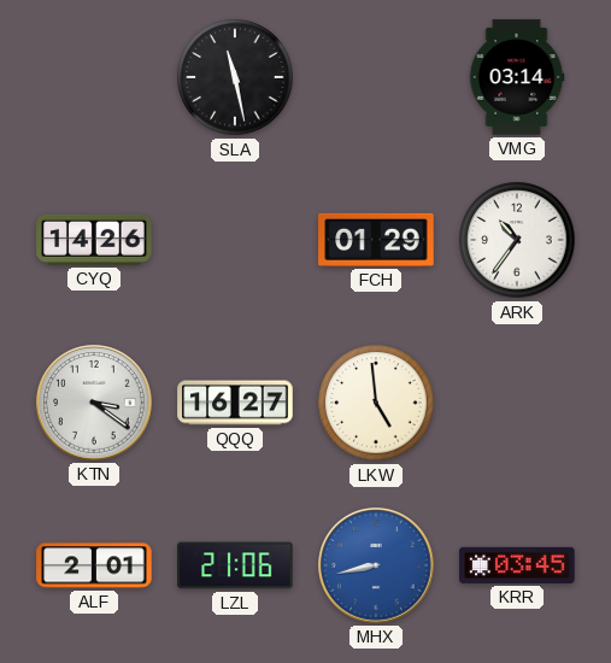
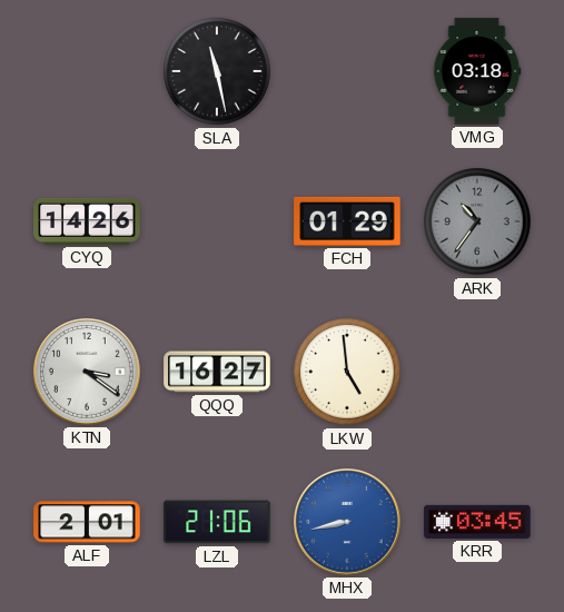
VMG: 03:14 -> 03:18 (477, 71)
ARK dial: white -> grey (477, 221)
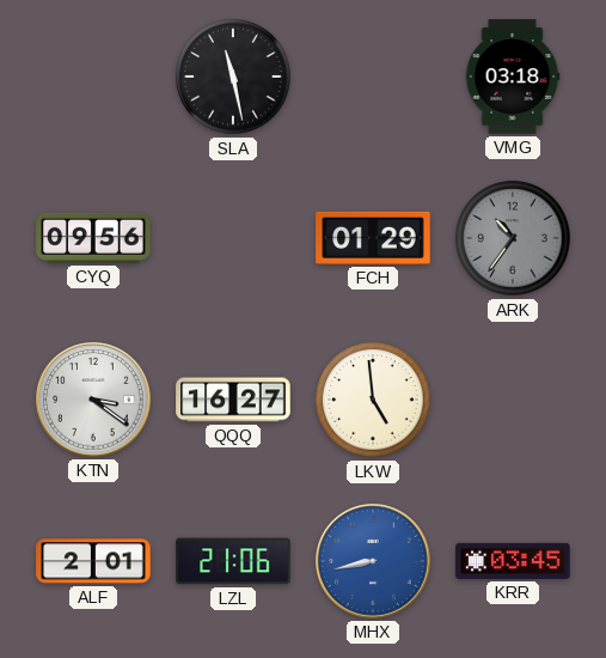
CYQ: 14:26 -> 09:56 (93, 238)
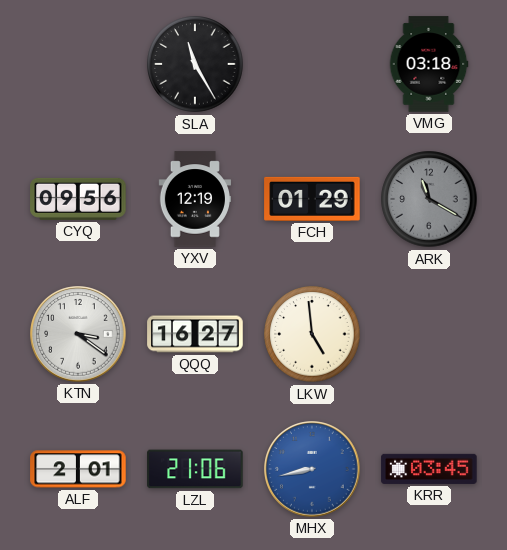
SLA: 11:28 -> 11:25 (195, 64)
YXV: none -> 12:19 (194, 199)
ARK: 10:36 -> 11:20 (429, 199)
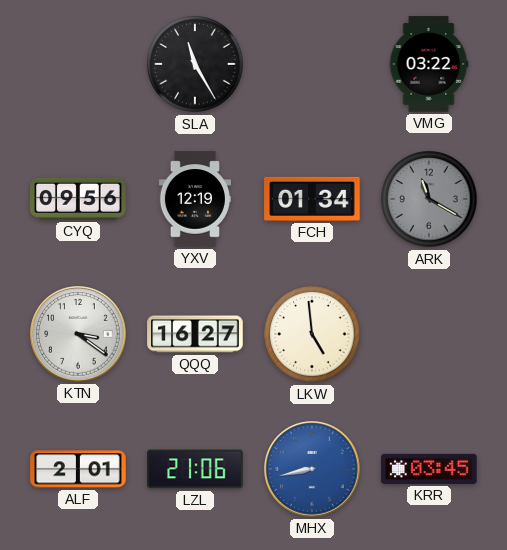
VMG: 03:18 -> 03:22 (429, 64)
FCH: 01:29 -> 01:34 (312, 199)
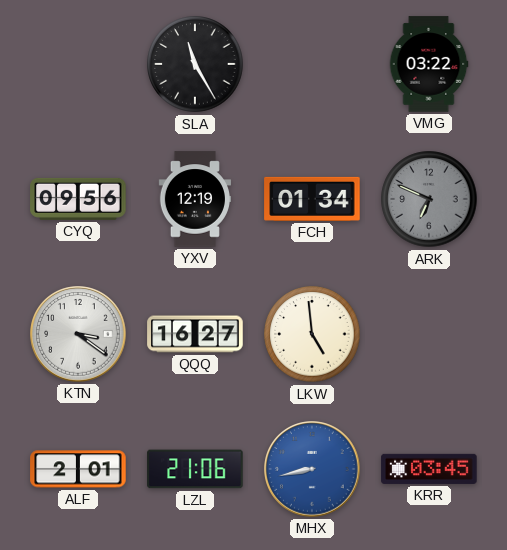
ARK: 11:20 -> 6:49 (429, 199)
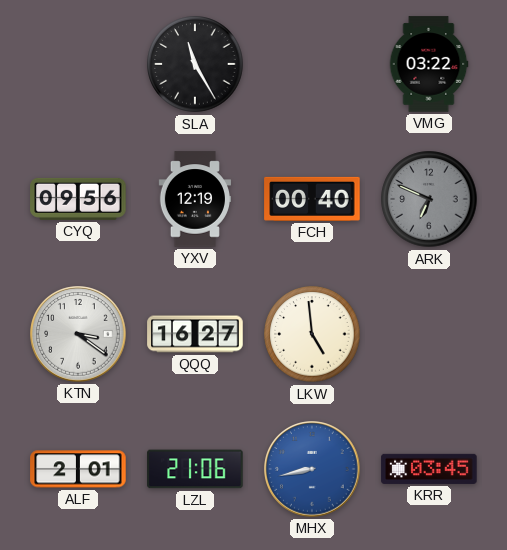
FCH: 01:34 -> 00:40 (312, 199)
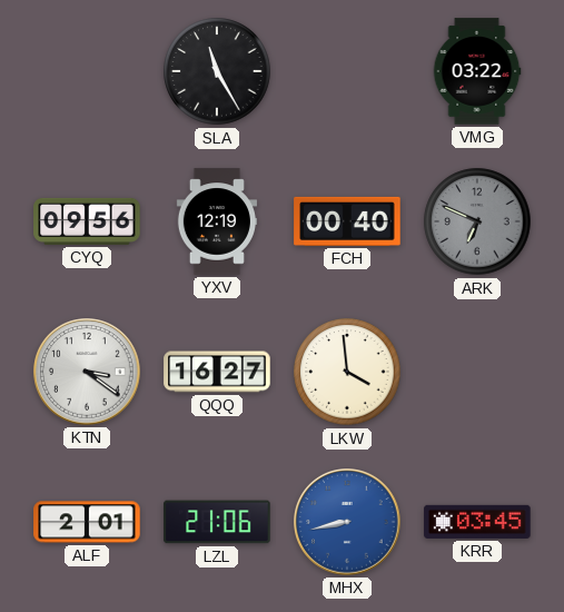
LKW: 4:59 -> 3:59 (347, 372)
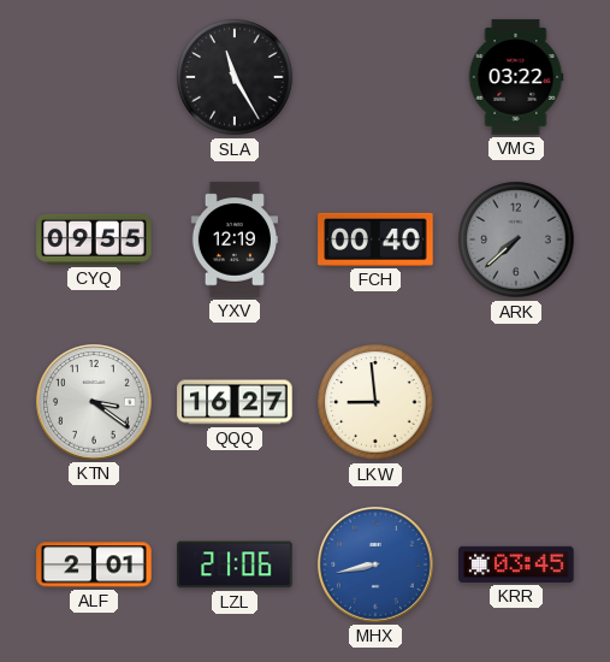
CYQ: 09:56 -> 09:55 (94, 240)
ARK: 6:49 -> 7:38 (516, 240)
LKW: 3:59 -> 8:59 (375, 402)
